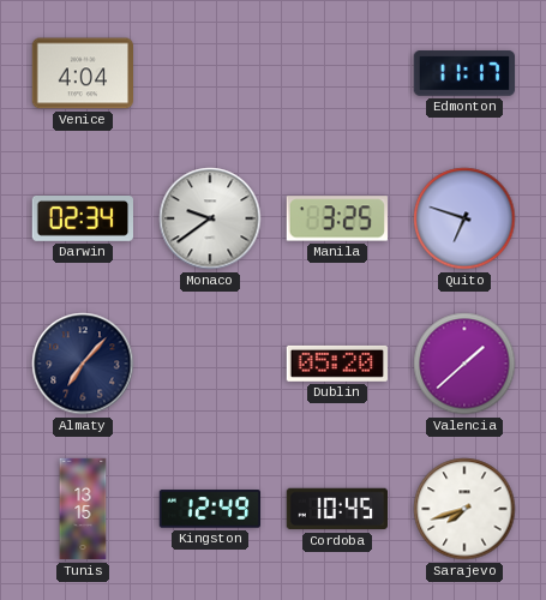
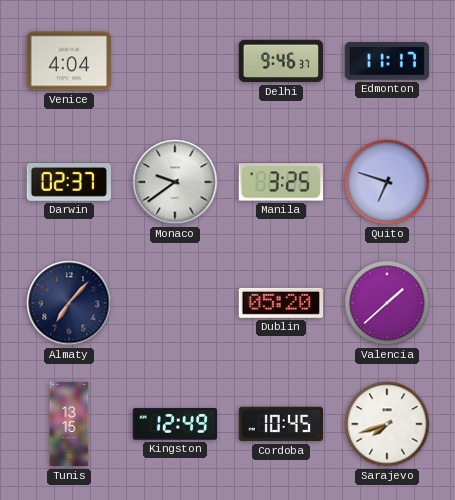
Delhi: none -> 9:46 (281, 61)
Darwin: 02:34 -> 02:37 (69, 183)
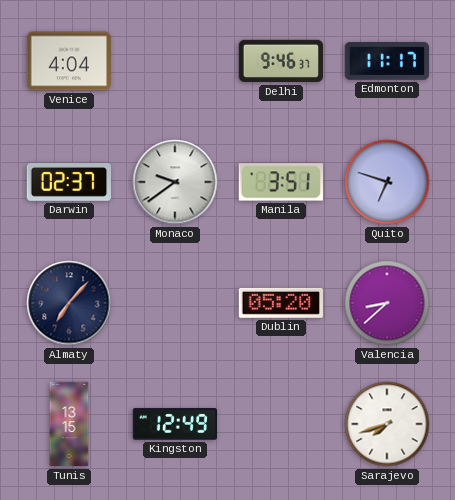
Manila: 3:25 -> 3:51 (281, 182)
Valencia: 1:38 -> 8:38 (387, 303)
Cordoba: 10:45 -> none (280, 424)
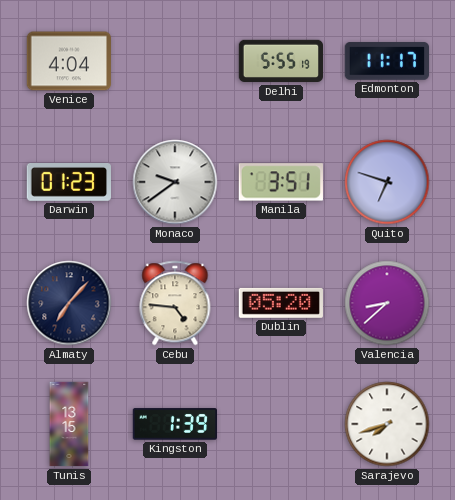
Delhi: 9:46 -> 5:55 (281, 61)
Darwin: 02:37 -> 01:23 (69, 183)
Cebu: none -> 4:46 (175, 303)
Kingston: 12:49 -> 1:39 (174, 424)
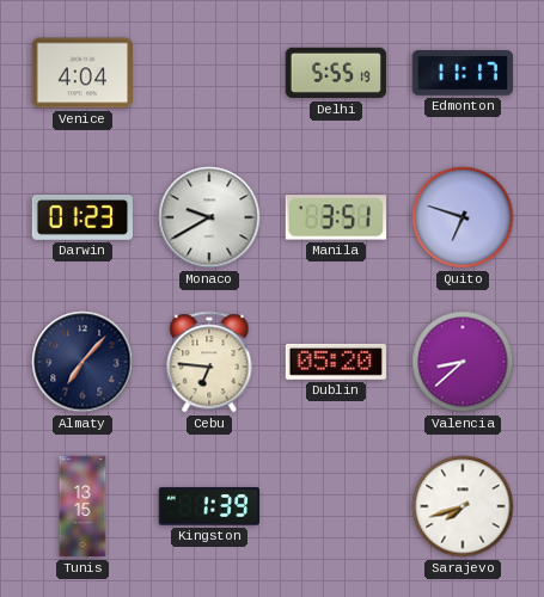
Monaco: 9:39 -> 9:40 (209, 217)
Cebu: 4:46 -> 6:46 (209, 362)
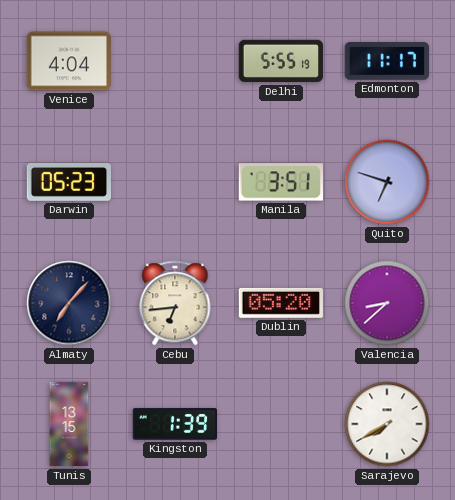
Darwin: 01:23 -> 05:23 (69, 183)
Monaco: 9:40 -> none (209, 217)
Cebu: 6:46 -> 6:44 (175, 303)
Sarajevo: 7:42 -> 7:40 (387, 424)
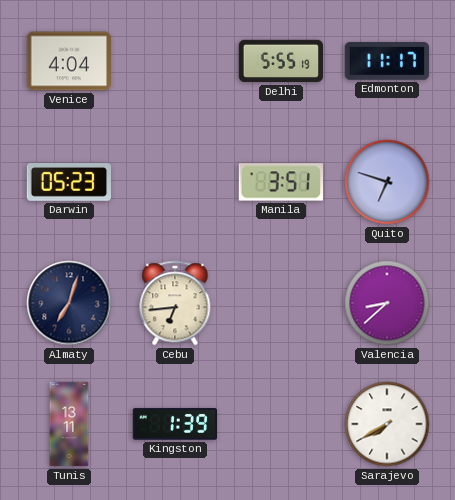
Almaty: 7:07 -> 7:03 (69, 303)
Dublin: 05:20 -> none (280, 303)
Tunis: 13:15 -> 13:11 (69, 424)
